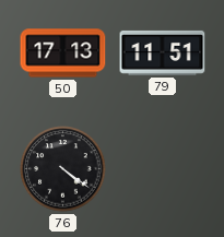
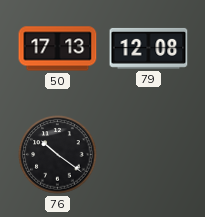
79: 11:51 -> 12:08 (149, 48)
76: 4:21 -> 10:21 (58, 155)
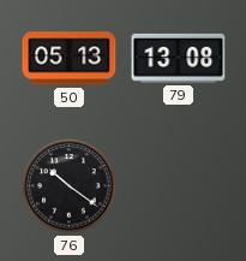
50: 17:13 -> 05:13 (70, 59)
79: 12:08 -> 13:08 (179, 58)
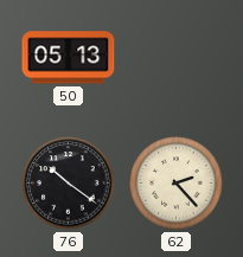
79: 13:08 -> none (179, 58)
62: none -> 2:23 (177, 184)
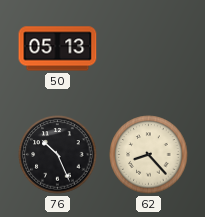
76: 10:21 -> 10:26 (58, 155)
62: 2:23 -> 8:23 (149, 155)
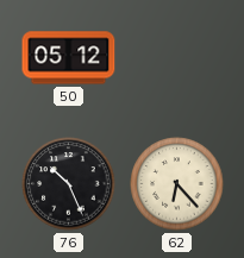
50: 05:13 -> 05:12 (69, 58)
62: 8:23 -> 6:23 (177, 184)
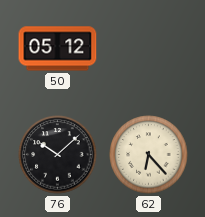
76: 10:26 -> 10:08 (58, 155)
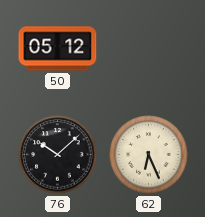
62: 6:23 -> 6:26 (149, 155)
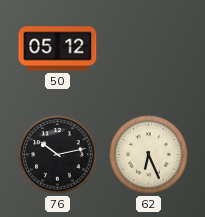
76: 10:08 -> 10:13 (58, 155)
